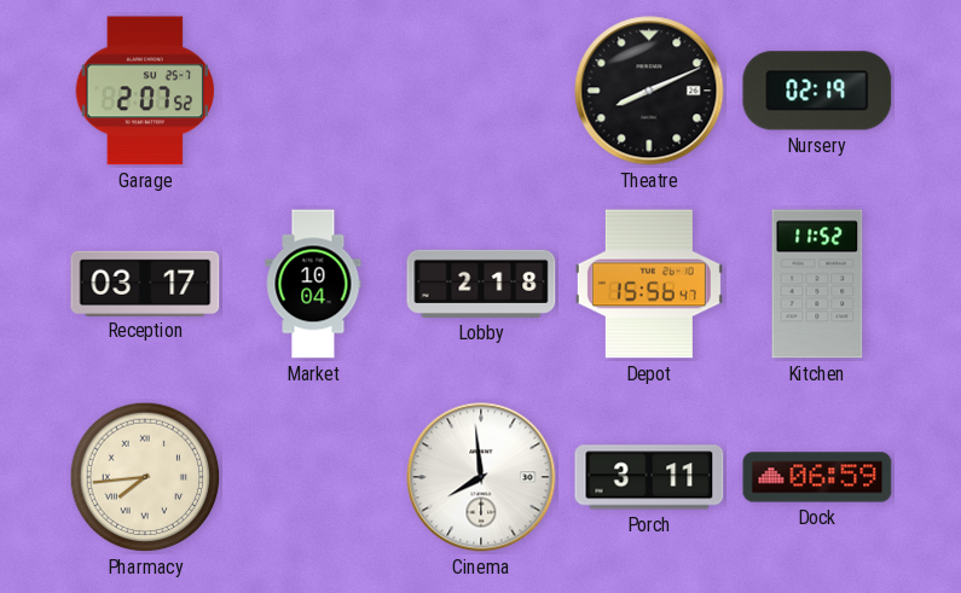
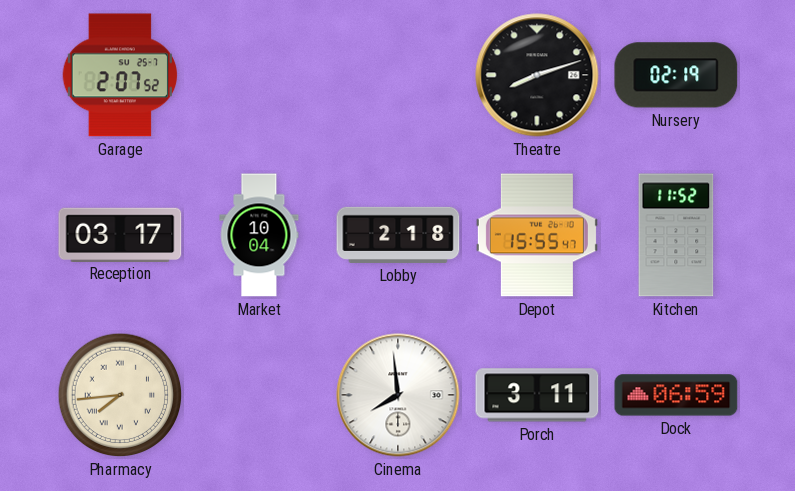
Theatre: 8:11 -> 8:12 (537, 75)
Depot: 15:56 -> 15:55 (537, 235)
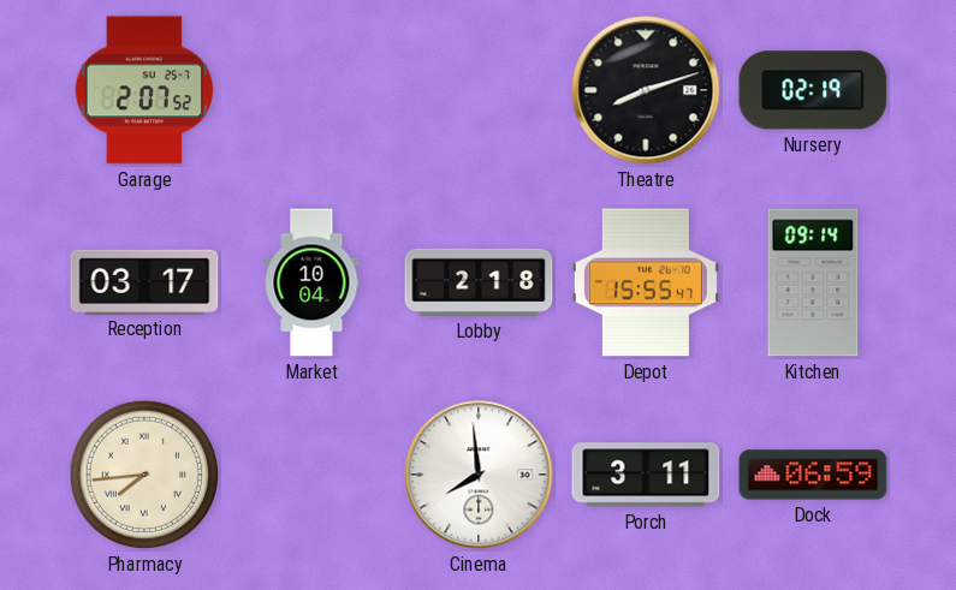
Kitchen: 11:52 -> 09:14 (813, 282)
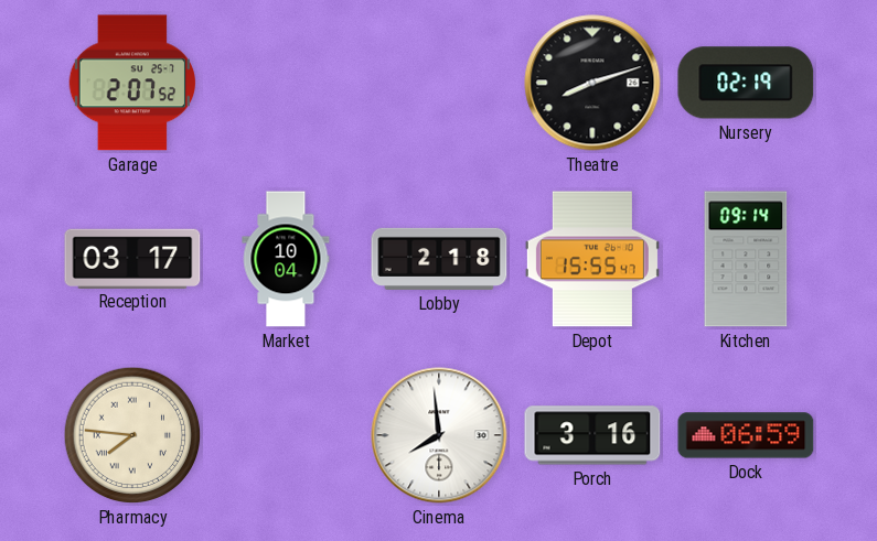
Pharmacy: 7:44 -> 7:46 (132, 435)
Porch: 3:11 -> 3:16 (592, 435)
